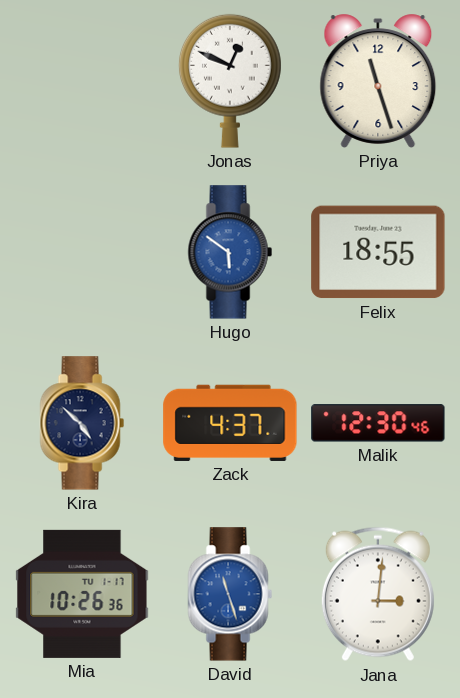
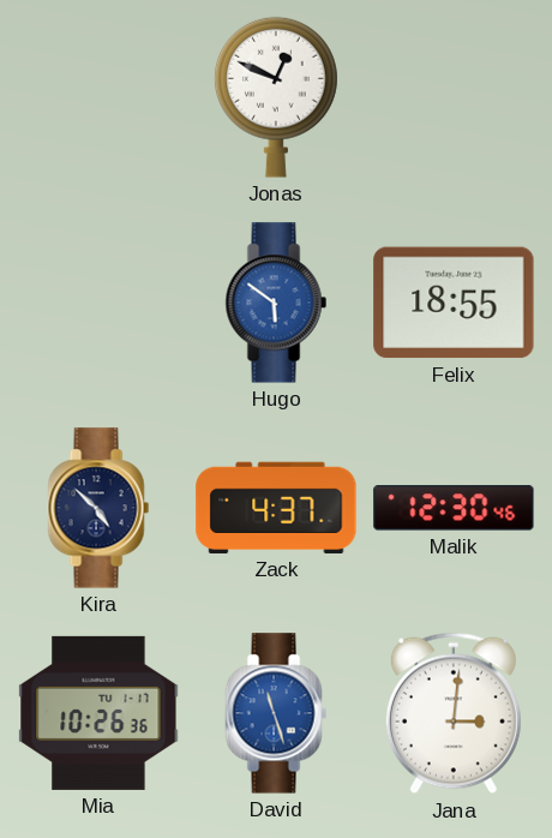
Priya: 11:27 -> none (378, 81)
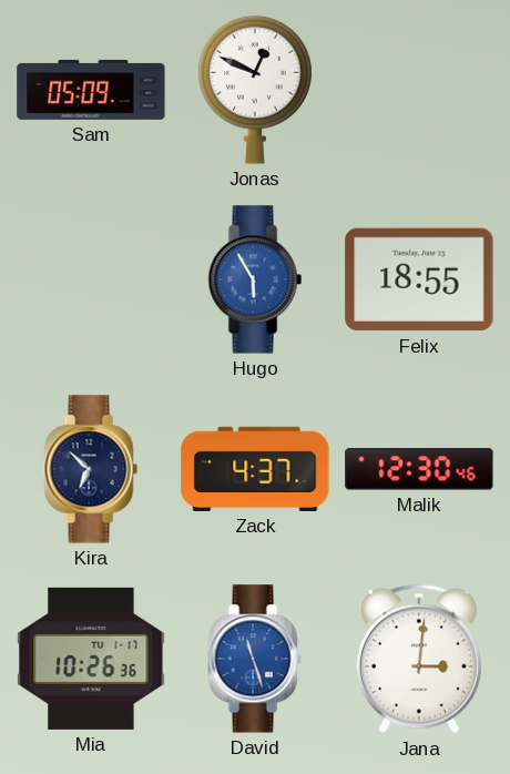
Sam: none -> 05:09 (91, 90)
Hugo: 5:51 -> 5:55 (255, 279)
Kira: 4:52 -> 6:52 (91, 469)
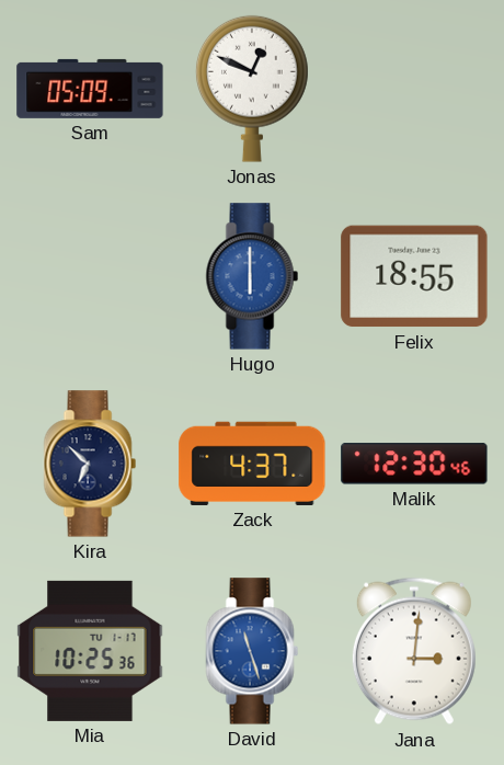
Hugo: 5:55 -> 6:00 (252, 276)
Mia: 10:26 -> 10:25 (90, 651)
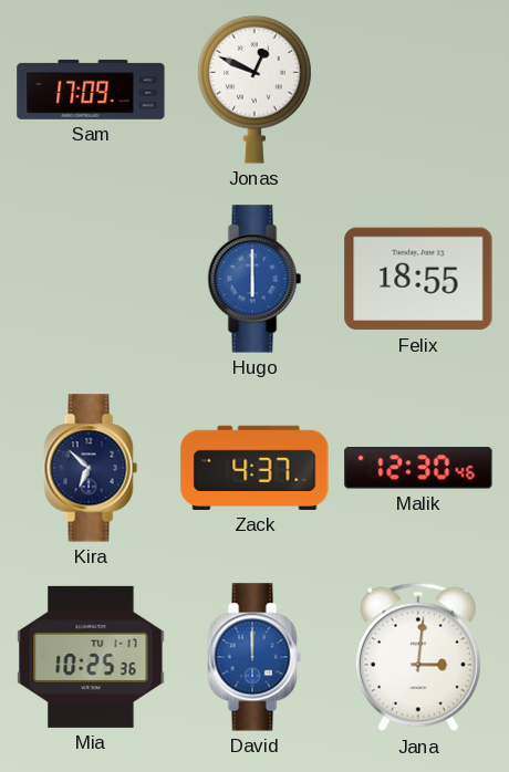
Sam: 05:09 -> 17:09 (91, 90)
David: 11:27 -> 12:00 (254, 657)
